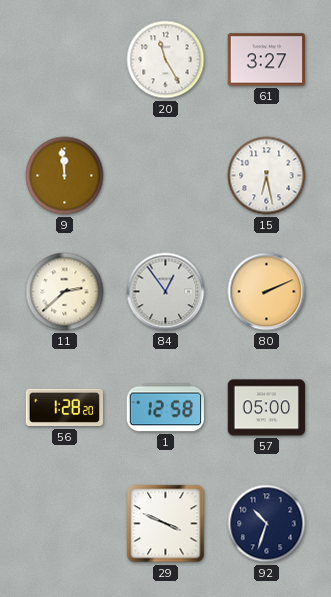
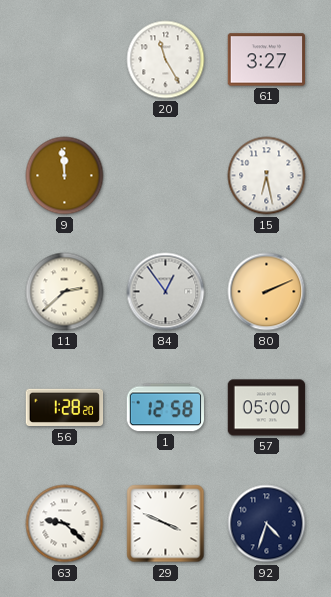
63: none -> 9:22 (65, 524)
92: 10:33 -> 4:33 (267, 524)
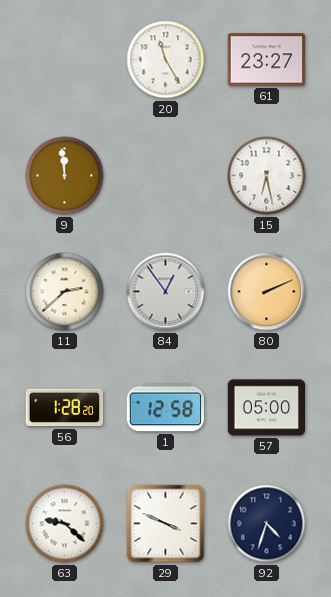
61: 3:27 -> 23:27 (267, 60)
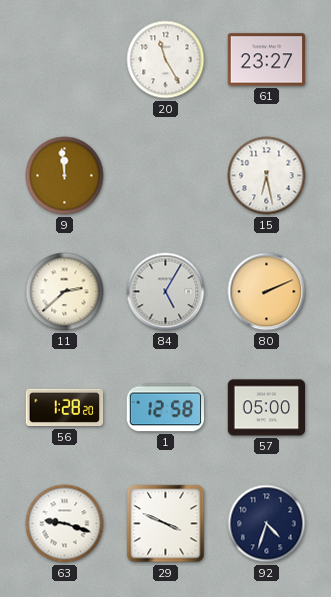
84: 12:54 -> 5:05 (166, 292)
63: 9:22 -> 9:18 (65, 524)
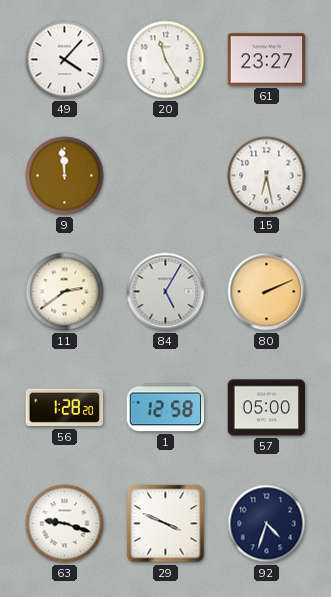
49: none -> 4:07 (65, 60)
11: 2:38 -> 2:39 (65, 292)
